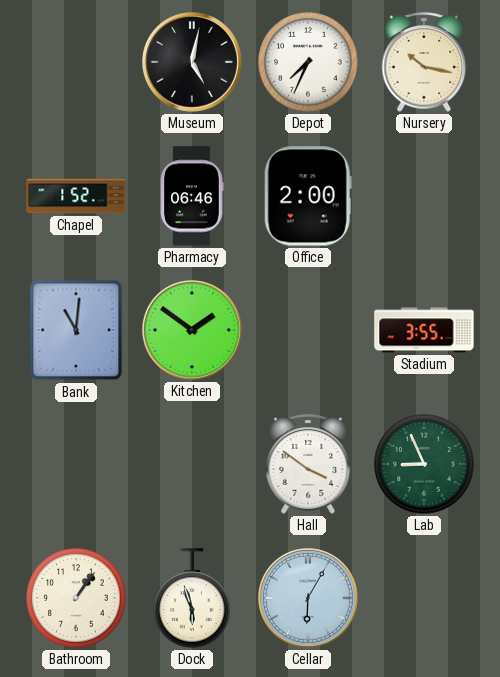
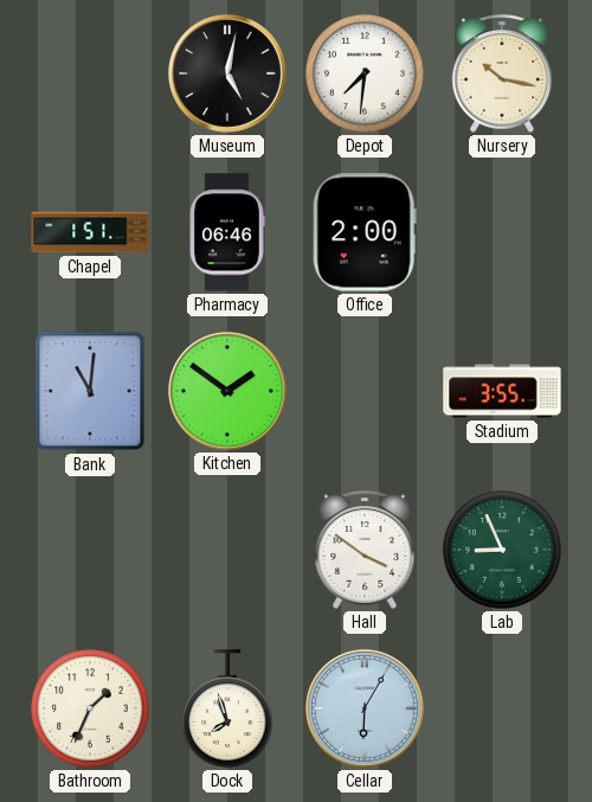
Depot: 7:34 -> 7:31 (365, 73)
Chapel: 1:52 -> 1:51 (90, 232)
Bathroom: 1:06 -> 1:34 (90, 708)
Dock: 5:57 -> 7:57 (227, 708)
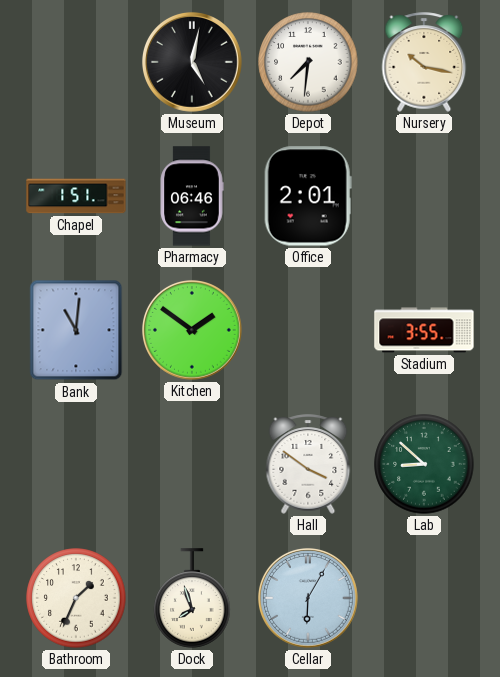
Office: 2:00 -> 2:01 (308, 196)
Lab: 8:56 -> 8:52 (424, 464)
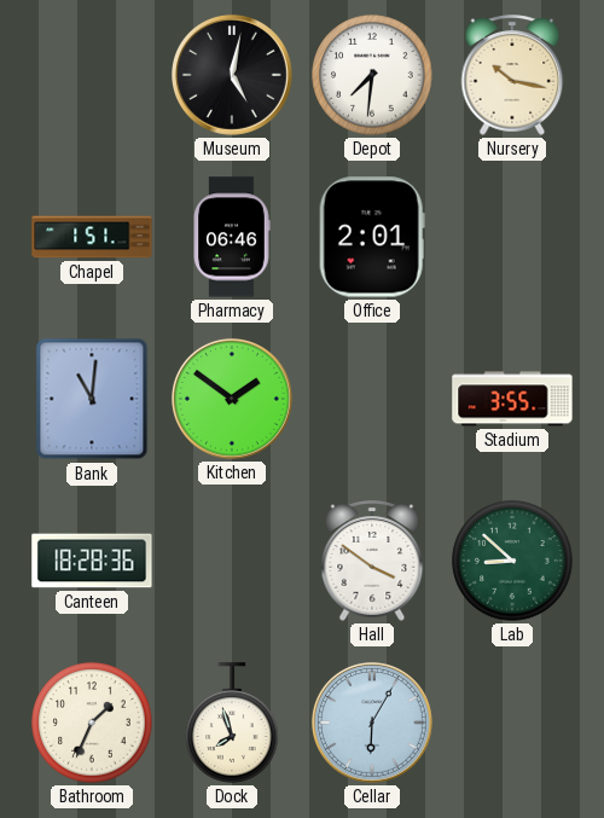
Canteen: none -> 18:28 (92, 561)
